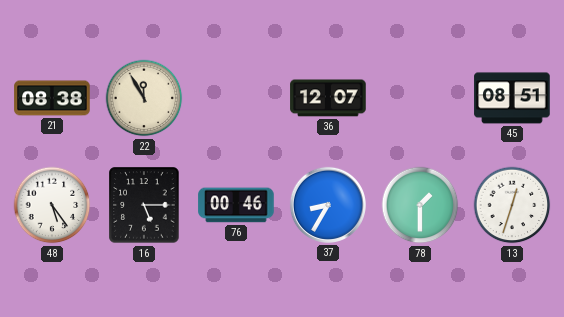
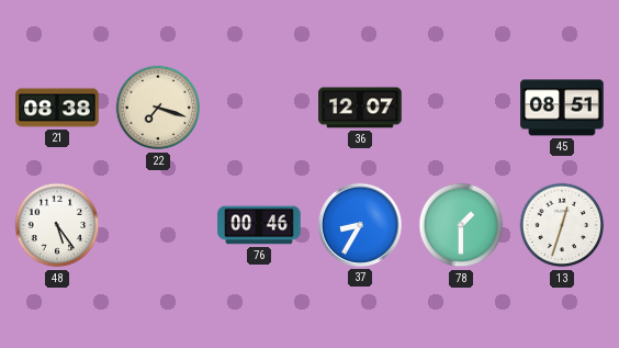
22: 11:55 -> 7:18 (158, 108)
16: 5:15 -> none (144, 205)
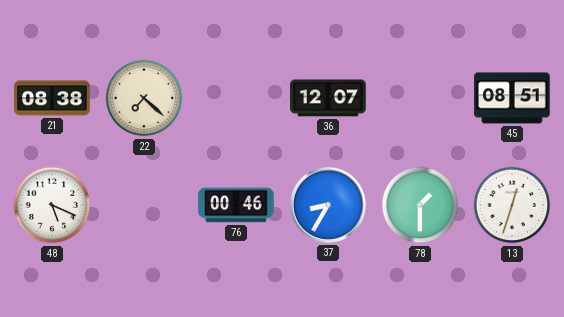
22: 7:18 -> 7:22 (144, 98)
48: 5:24 -> 5:19 (52, 205)
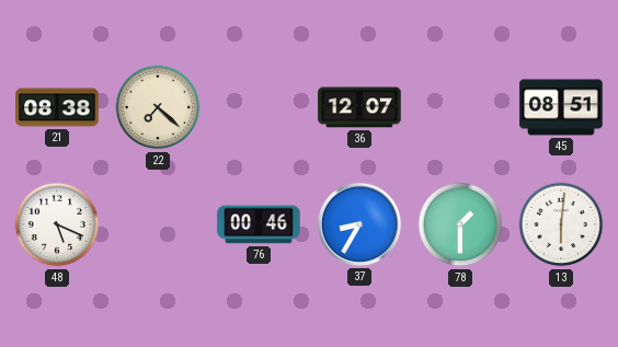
13: 12:33 -> 6:01 (561, 224)
